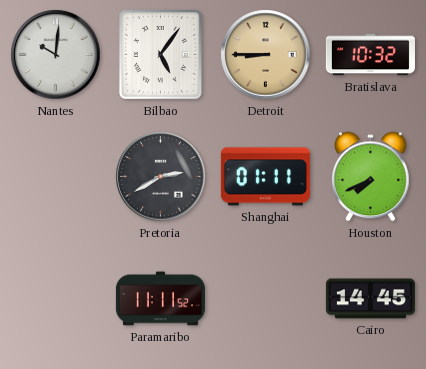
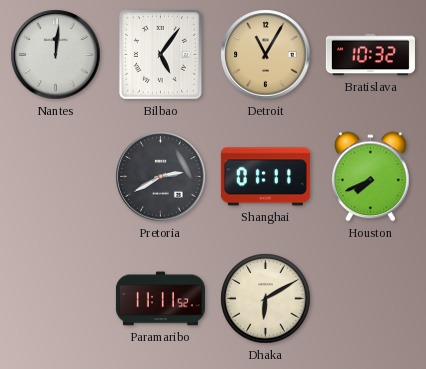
Nantes: 10:01 -> 12:01 (56, 55)
Detroit: 8:45 -> 11:05 (266, 55)
Dhaka: none -> 6:10 (266, 299)
Cairo: 14:45 -> none (370, 299)
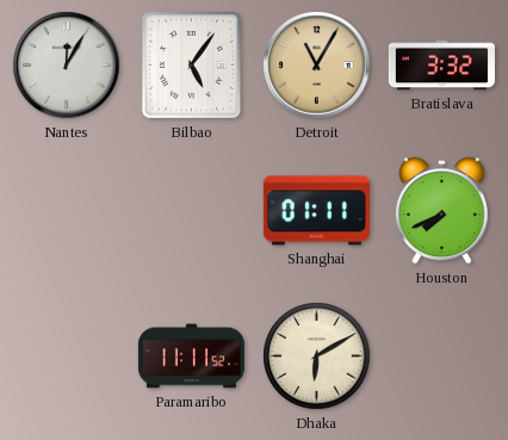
Nantes: 12:01 -> 12:05 (67, 66)
Bratislava: 10:32 -> 3:32 (441, 66)
Pretoria: 2:40 -> none (161, 177)
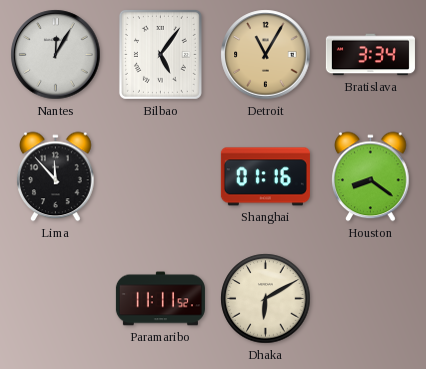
Bratislava: 3:32 -> 3:34 (370, 55)
Lima: none -> 11:53 (56, 177)
Shanghai: 01:11 -> 01:16 (265, 177)
Houston: 7:41 -> 8:21 (371, 177)
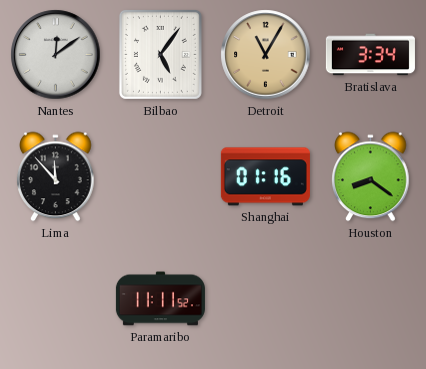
Nantes: 12:05 -> 12:09 (56, 55)
Dhaka: 6:10 -> none (266, 299)
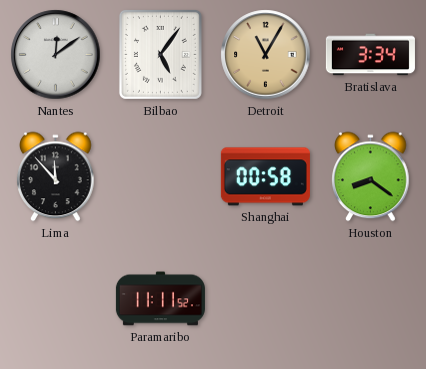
Shanghai: 01:16 -> 00:58 (265, 177)
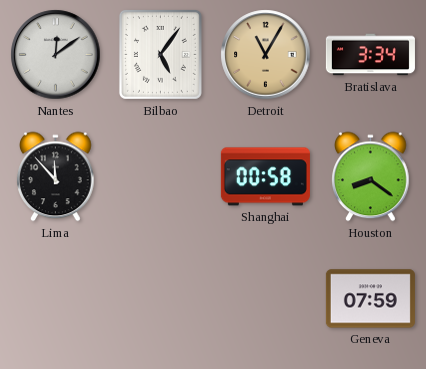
Paramaribo: 11:11 -> none (160, 299)
Geneva: none -> 07:59 (370, 299)
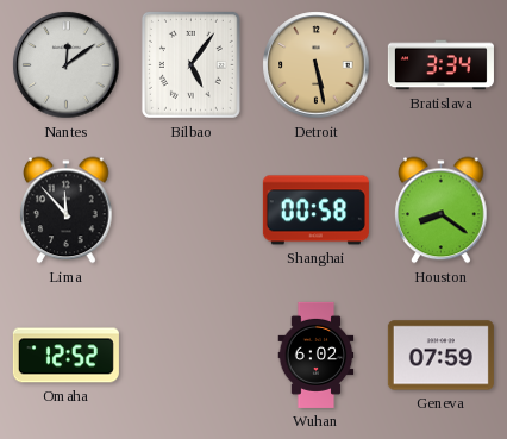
Detroit: 11:05 -> 5:28 (317, 65)
Omaha: none -> 12:52 (65, 356)
Wuhan: none -> 6:02 (317, 355)
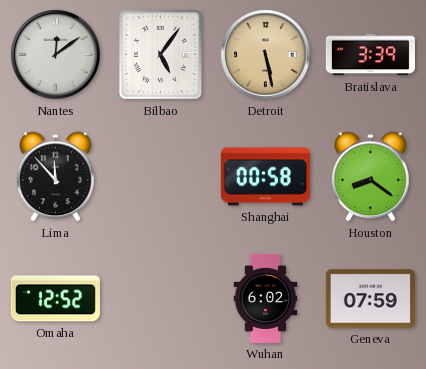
Bratislava: 3:34 -> 3:39 (370, 55)
